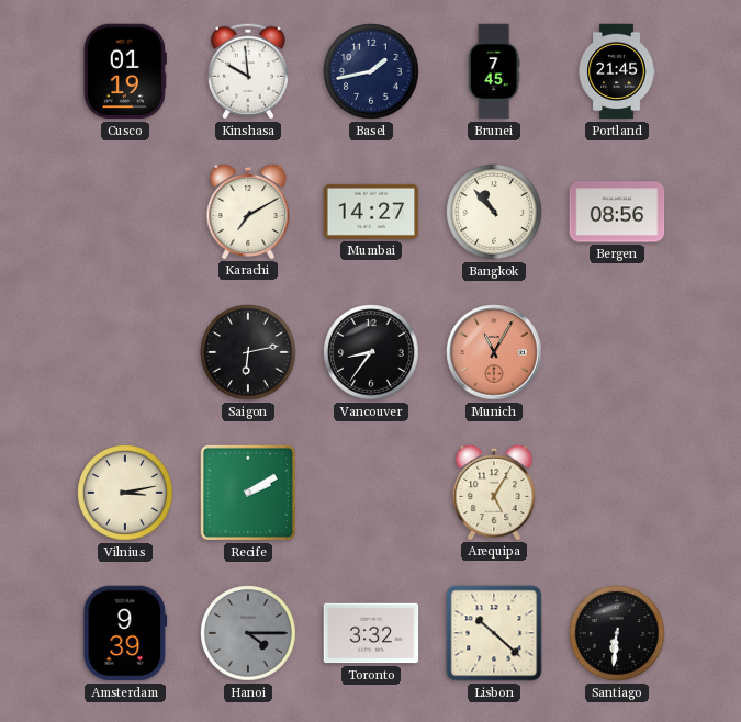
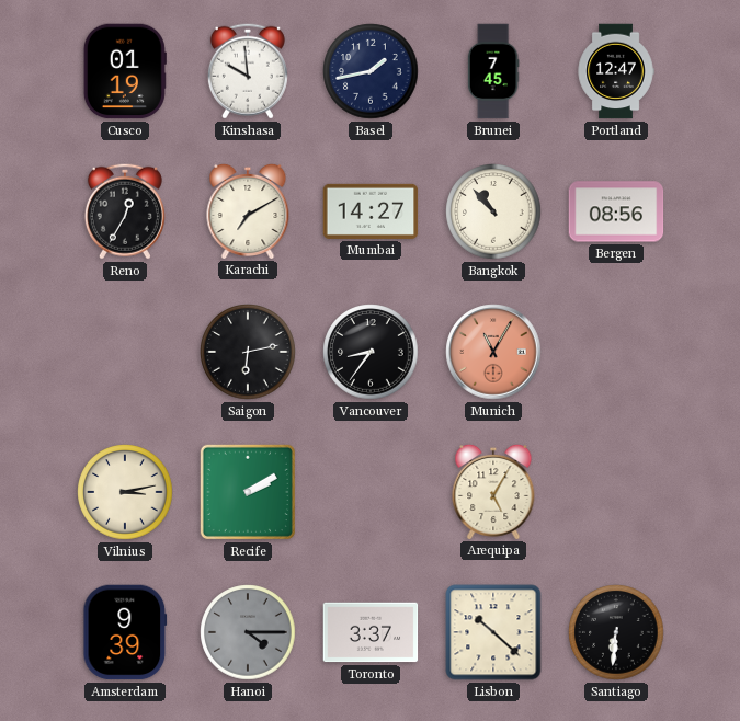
Portland: 21:45 -> 12:47 (616, 71)
Reno: none -> 12:35 (125, 211)
Toronto: 3:32 -> 3:37 (371, 632)
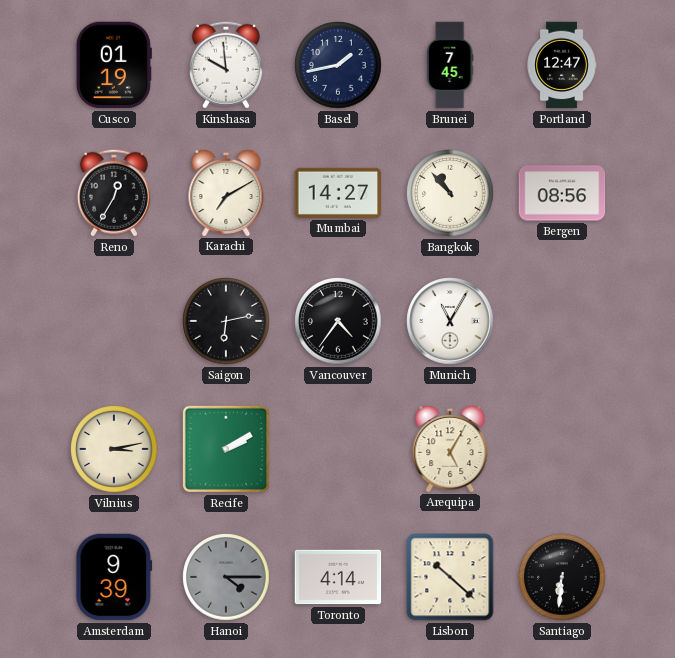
Vancouver: 8:36 -> 4:36 (338, 321)
Munich dial: salmon -> white (450, 321)
Toronto: 3:37 -> 4:14 (338, 577)
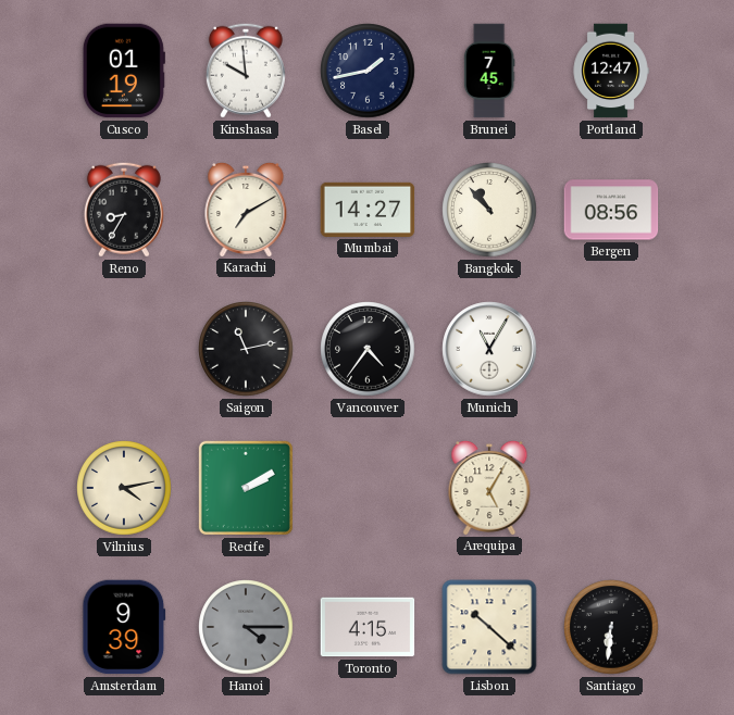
Reno: 12:35 -> 8:35 (124, 210)
Saigon: 6:13 -> 11:13 (246, 349)
Vilnius: 3:13 -> 4:13 (124, 488)
Toronto: 4:14 -> 4:15 (368, 627)
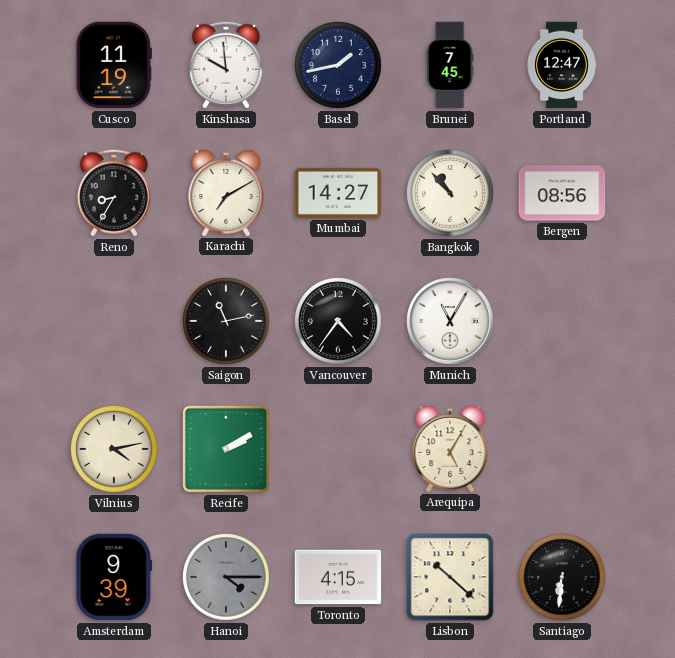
Cusco: 01:19 -> 11:19 (114, 65)
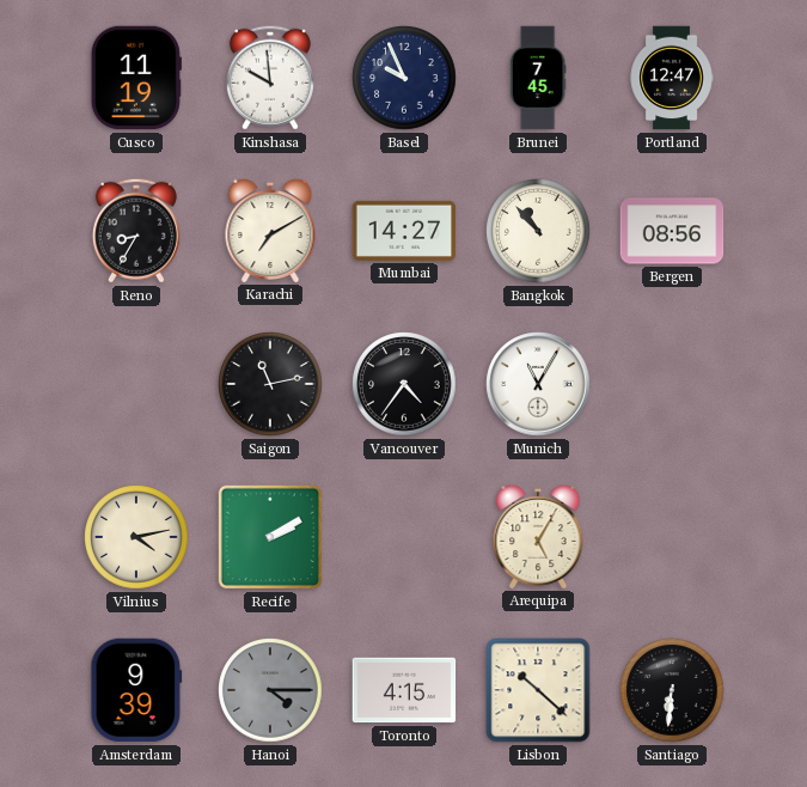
Basel: 1:43 -> 9:56 (404, 78)
